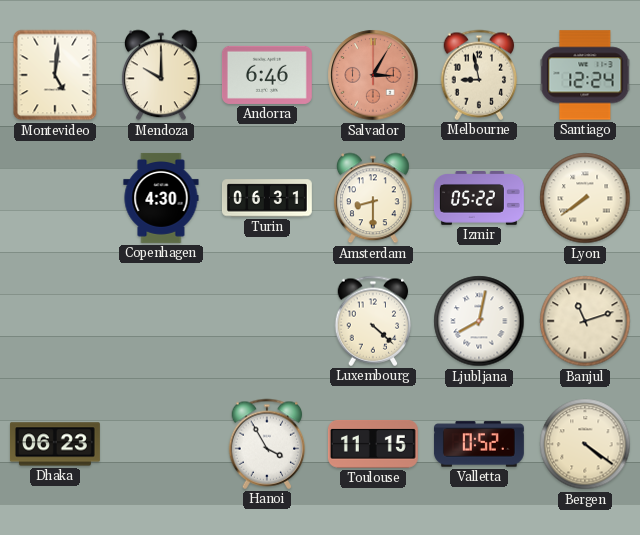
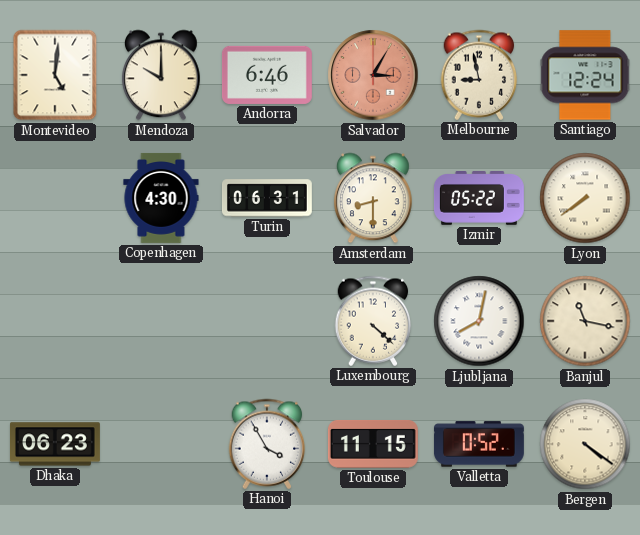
Banjul: 11:12 -> 11:17 (585, 321)
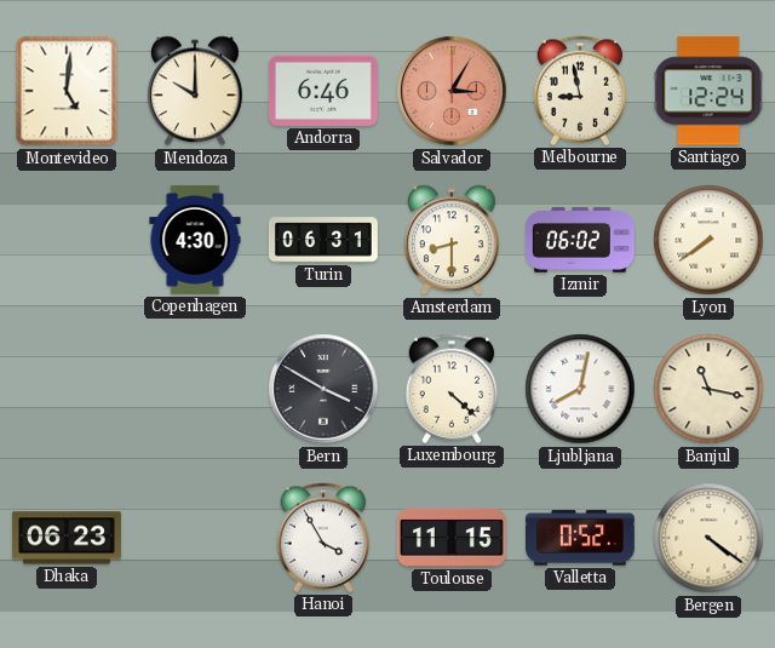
Izmir: 05:22 -> 06:02 (580, 241)
Bern: none -> 3:50 (323, 389)
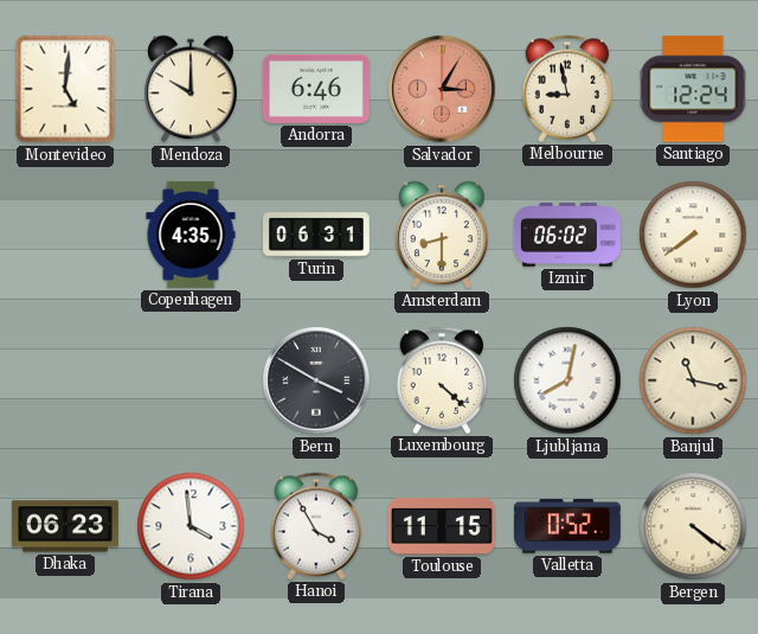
Copenhagen: 4:30 -> 4:35 (191, 235)
Tirana: none -> 3:59 (191, 526)
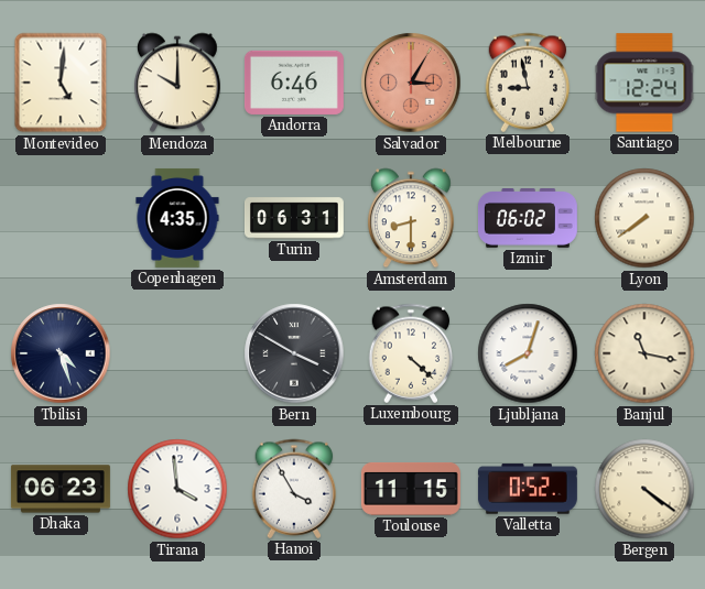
Tbilisi: none -> 4:27 (61, 353)
Ljubljana: 8:02 -> 8:03 (528, 353)
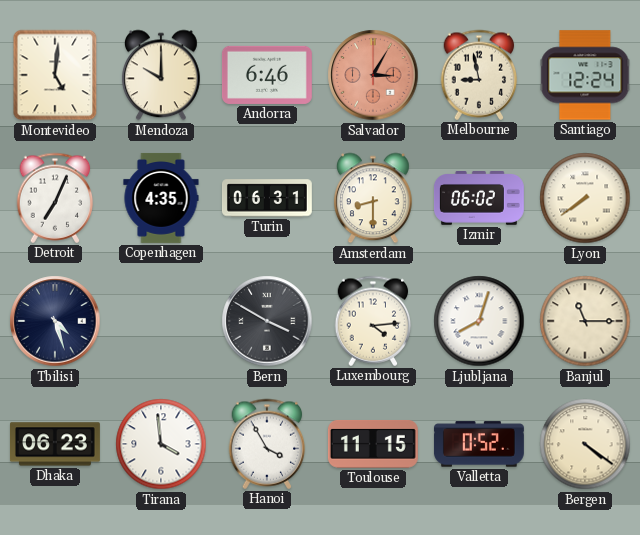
Detroit: none -> 7:04 (55, 198)
Luxembourg: 4:22 -> 4:14 (373, 321)
Banjul: 11:17 -> 11:15 (585, 321)
